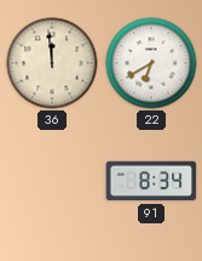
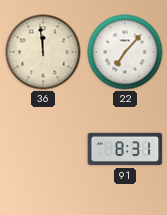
22: 6:40 -> 7:07 (125, 52)
91: 8:34 -> 8:31 (125, 149)
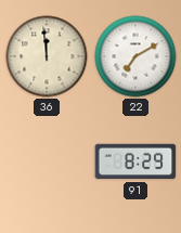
22: 7:07 -> 7:10 (135, 56)
91: 8:31 -> 8:29 (135, 161)
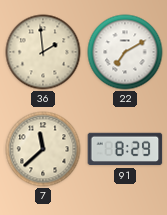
36: 11:59 -> 1:59 (43, 52)
7: none -> 11:38 (43, 149)
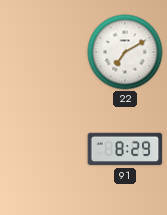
36: 1:59 -> none (43, 52)
7: 11:38 -> none (43, 149)
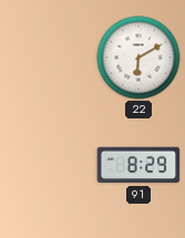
22: 7:10 -> 6:10 (138, 58)
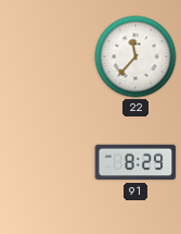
22: 6:10 -> 11:37 (135, 57)
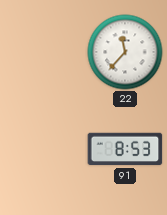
91: 8:29 -> 8:53 (125, 149)
